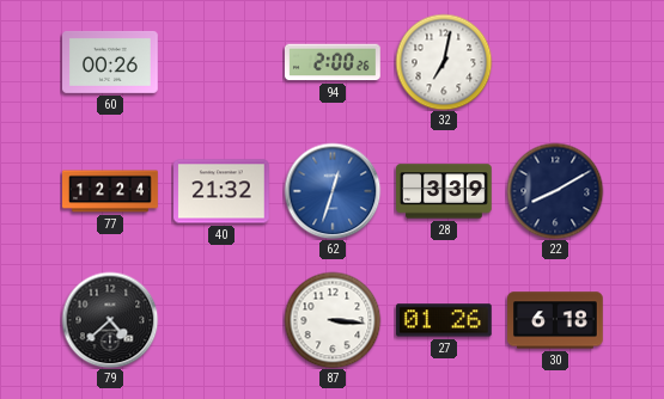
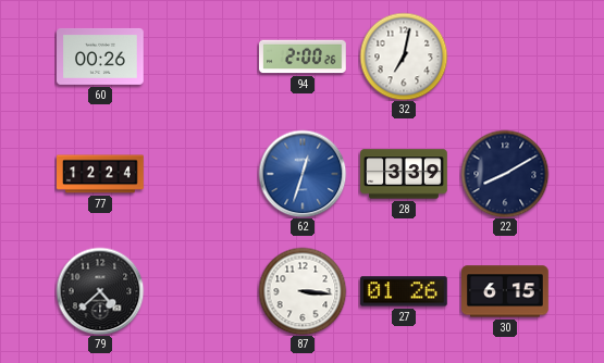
40: 21:32 -> none (223, 191)
30: 6:18 -> 6:15 (506, 291)
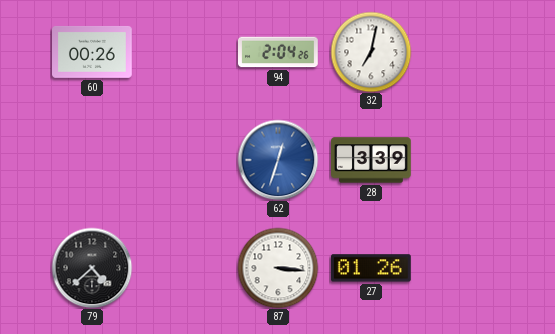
94: 2:00 -> 2:04 (279, 52)
77: 12:24 -> none (101, 174)
22: 8:10 -> none (505, 174)
30: 6:15 -> none (506, 291)
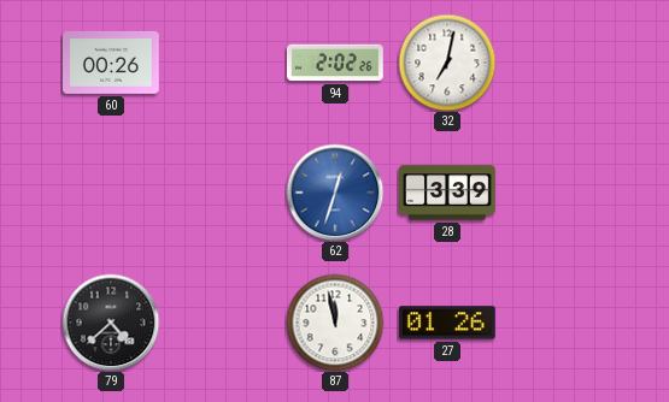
94: 2:04 -> 2:02 (336, 63)
87: 3:16 -> 11:58 (335, 323)
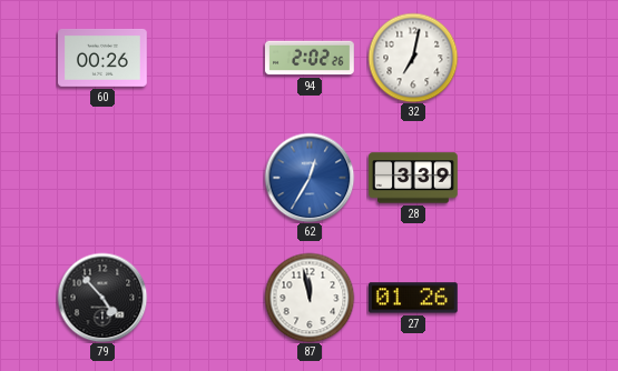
62: 12:33 -> 12:35 (310, 178)
79: 4:38 -> 4:53 (102, 298)
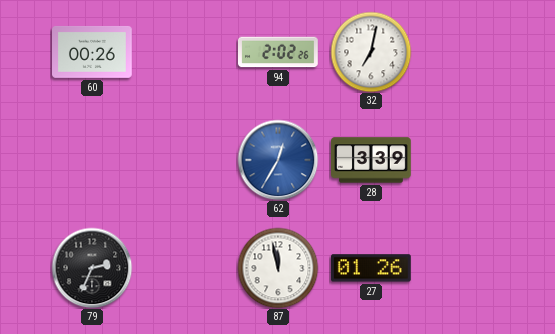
79: 4:53 -> 2:34 (92, 268)
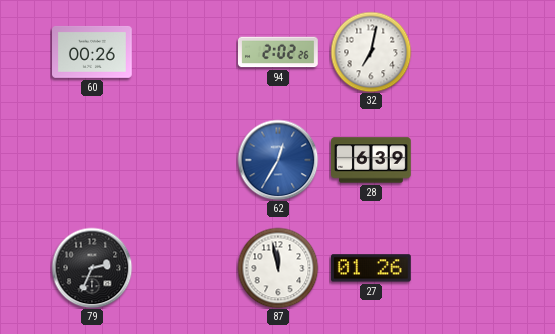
28: 3:39 -> 6:39 (372, 160)
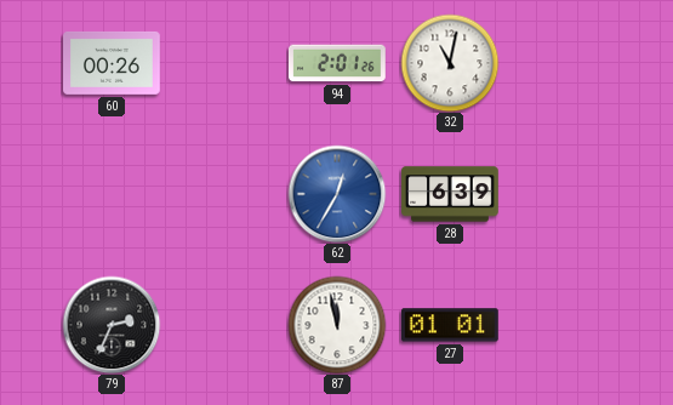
94: 2:02 -> 2:01 (338, 63)
32: 7:02 -> 11:02 (450, 63)
27: 01:26 -> 01:01 (450, 325)
